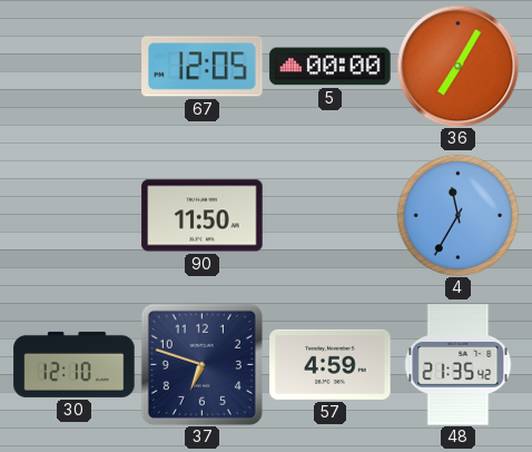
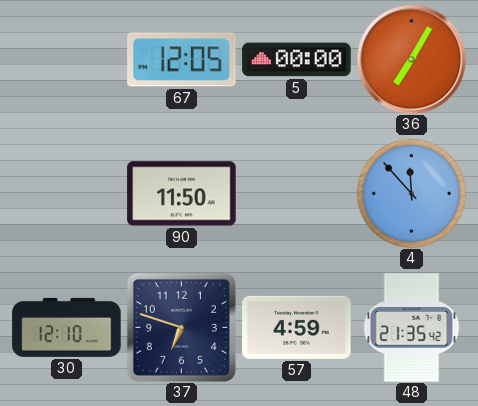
4: 11:35 -> 11:53 (411, 193)
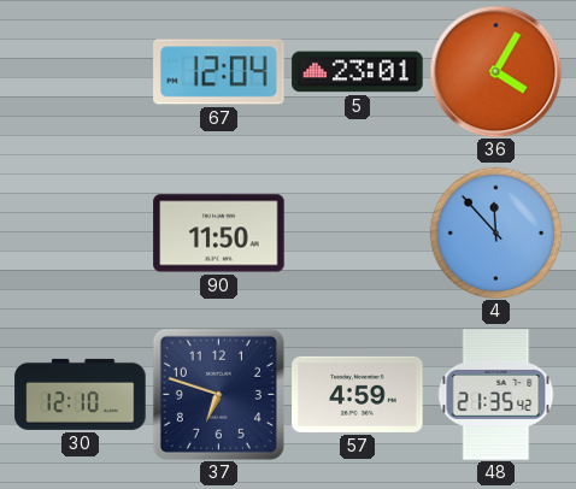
67: 12:05 -> 12:04 (219, 72)
5: 00:00 -> 23:01 (358, 72)
36: 7:05 -> 4:05 (495, 71)
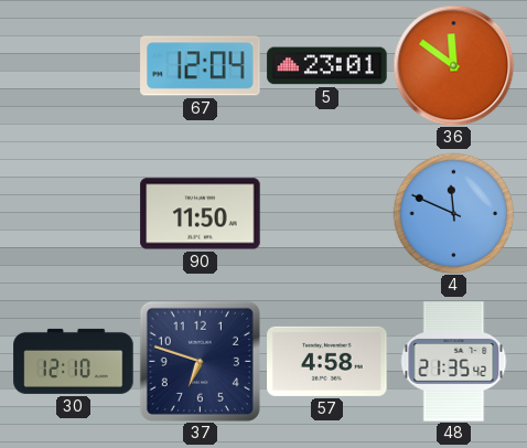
36: 4:05 -> 11:51 (453, 65)
4: 11:53 -> 11:49 (453, 213)
57: 4:59 -> 4:58 (327, 361)
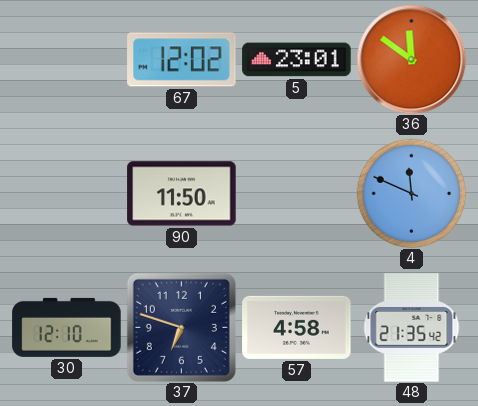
67: 12:04 -> 12:02 (182, 60)
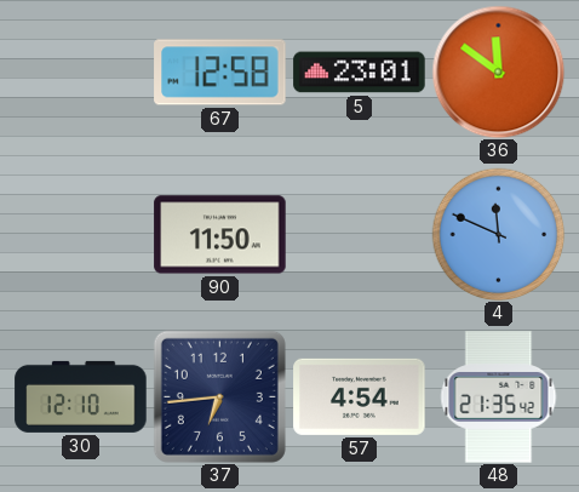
67: 12:02 -> 12:58 (220, 73)
37: 6:48 -> 6:44 (219, 396)
57: 4:58 -> 4:54 (360, 396)
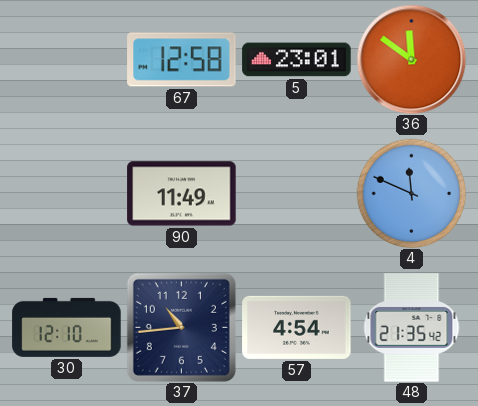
90: 11:50 -> 11:49 (182, 194)
37: 6:44 -> 10:44 (181, 327)
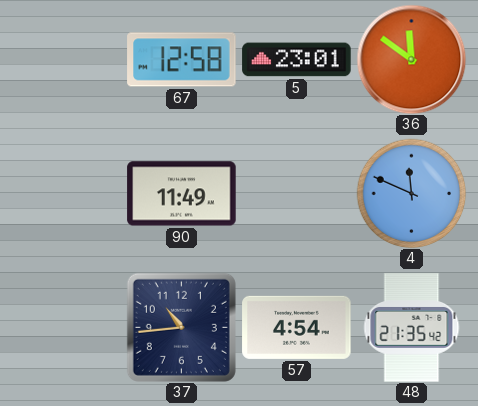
30: 12:10 -> none (67, 327)
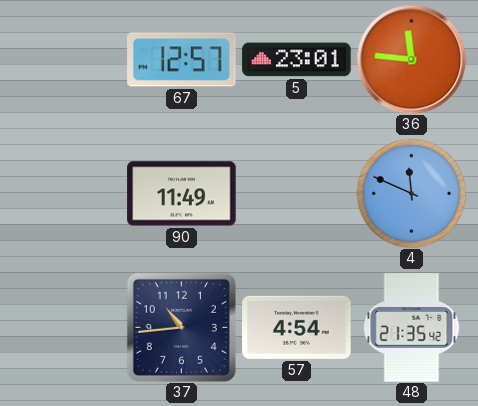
67: 12:58 -> 12:57 (182, 60)
36: 11:51 -> 11:46 (411, 59)
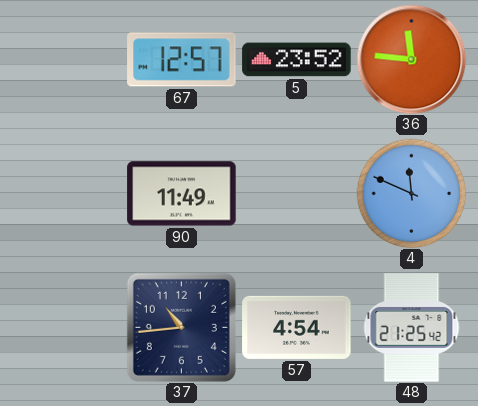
5: 23:01 -> 23:52 (297, 60)
48: 21:35 -> 21:25 (412, 328)
